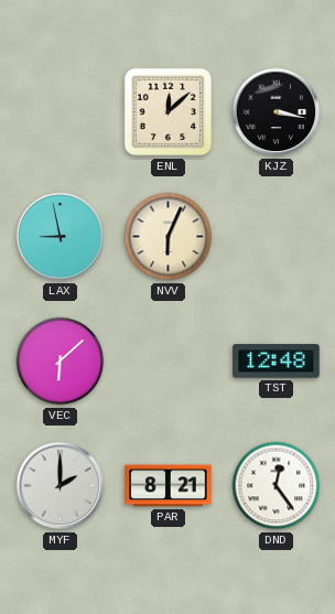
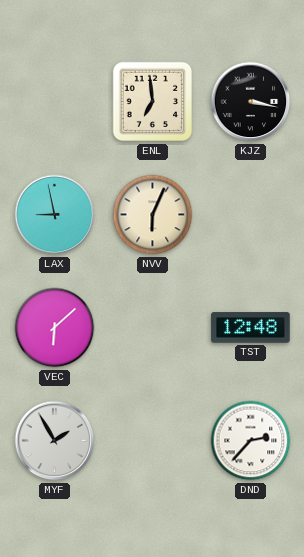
ENL: 12:08 -> 6:59 (153, 102)
MYF: 2:00 -> 1:55 (55, 441)
PAR: 8:21 -> none (169, 486)
DND: 12:24 -> 2:37 (251, 441)
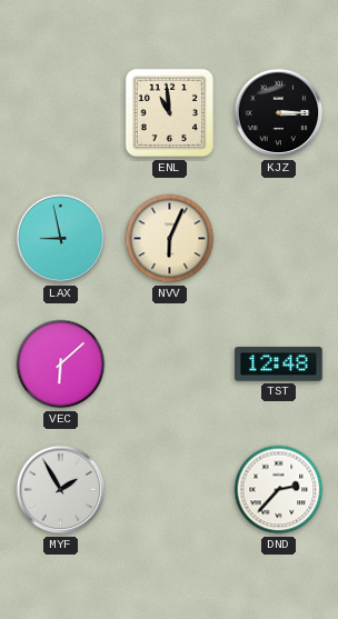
ENL: 6:59 -> 10:59 (170, 113)
KJZ: 3:17 -> 3:15 (279, 113)
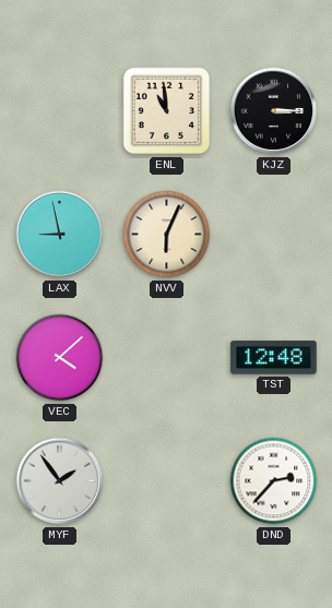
VEC: 6:08 -> 4:08 (60, 358)
MYF: 1:55 -> 1:54 (60, 481)
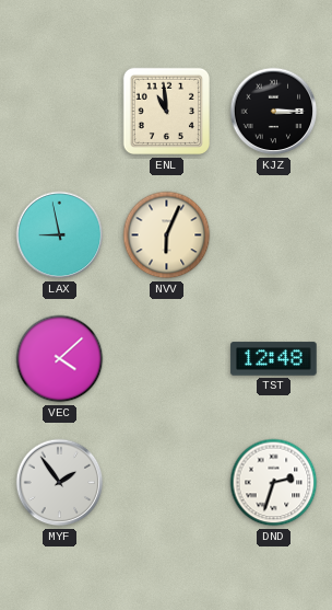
DND: 2:37 -> 2:33 (274, 483)
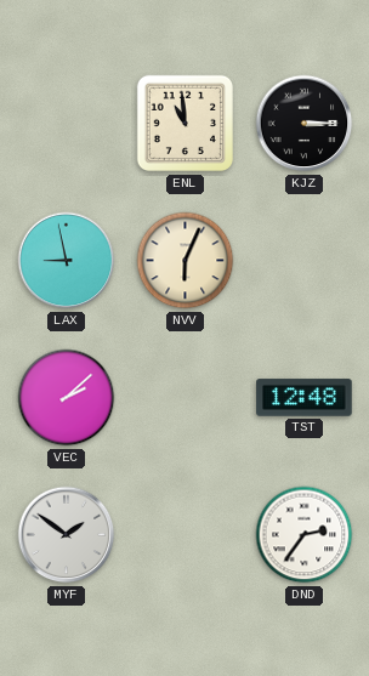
VEC: 4:08 -> 2:08 (67, 398)
MYF: 1:54 -> 1:51 (67, 535)
DND: 2:33 -> 2:36 (305, 535)
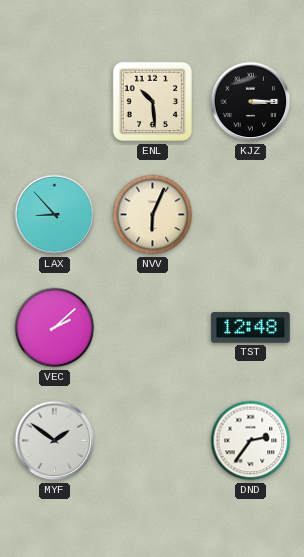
ENL: 10:59 -> 10:29 (153, 102)
LAX: 8:58 -> 8:53 (55, 215)
